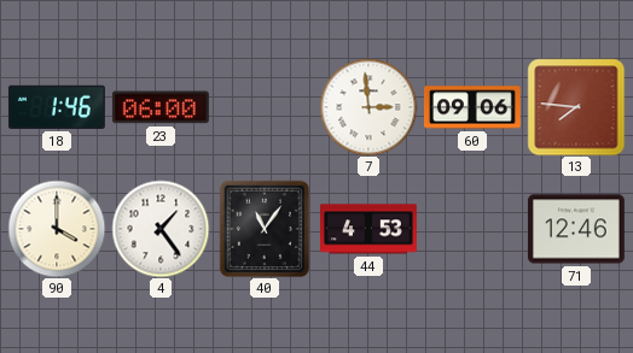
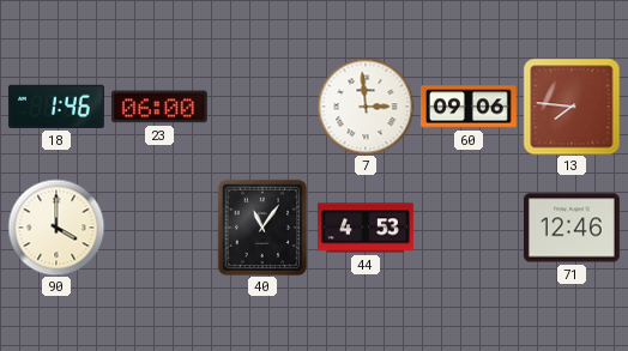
4: 1:24 -> none (161, 229)
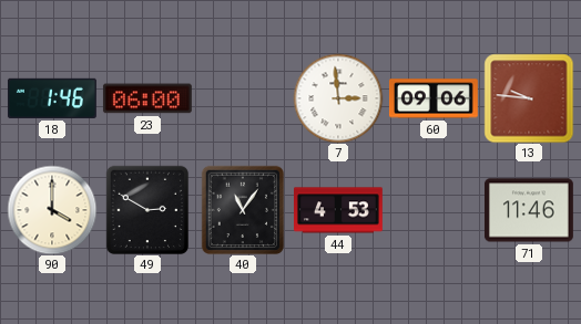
13: 7:46 -> 9:46 (529, 98)
49: none -> 2:50 (147, 210)
71: 12:46 -> 11:46 (529, 210)
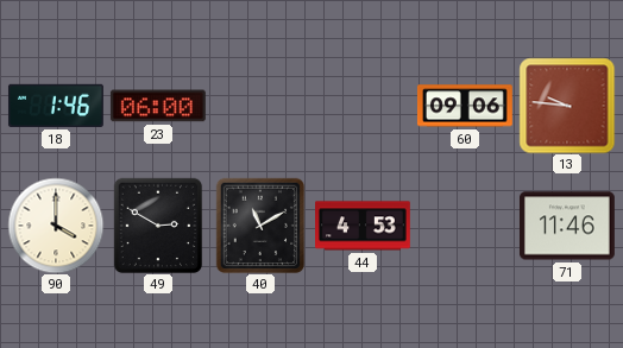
7: 2:59 -> none (338, 98)
40: 11:06 -> 11:10 (260, 226)
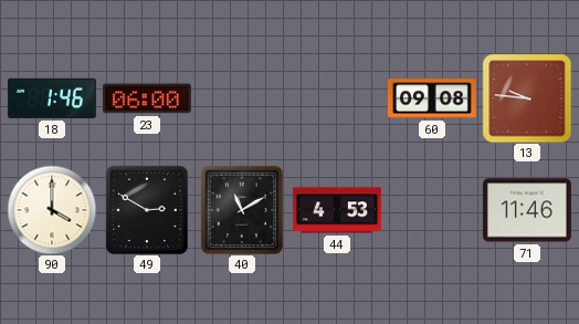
60: 09:06 -> 09:08 (432, 98)
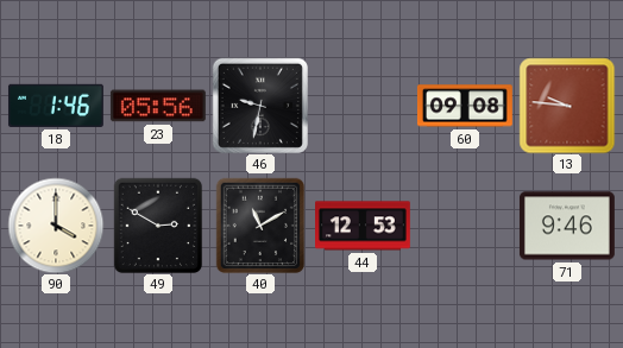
23: 06:00 -> 05:56 (158, 106)
46: none -> 9:32 (260, 106)
44: 4:53 -> 12:53 (364, 226)
71: 11:46 -> 9:46 (567, 226)
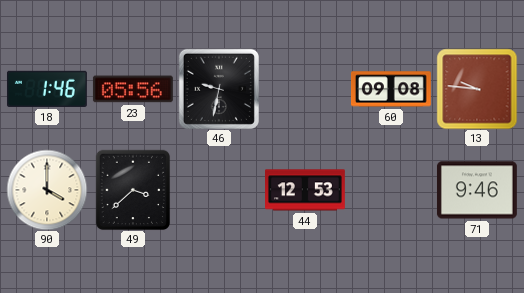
49: 2:50 -> 3:38 (133, 190)
40: 11:10 -> none (260, 226)
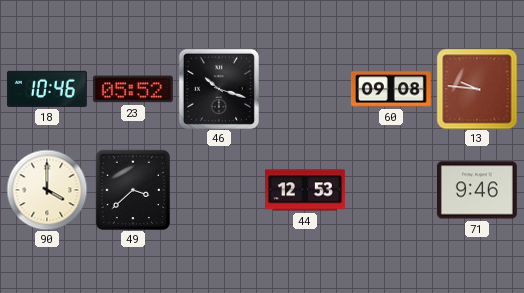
18: 1:46 -> 10:46 (47, 89)
23: 05:56 -> 05:52 (133, 89)
46: 9:32 -> 10:18 (219, 89)
